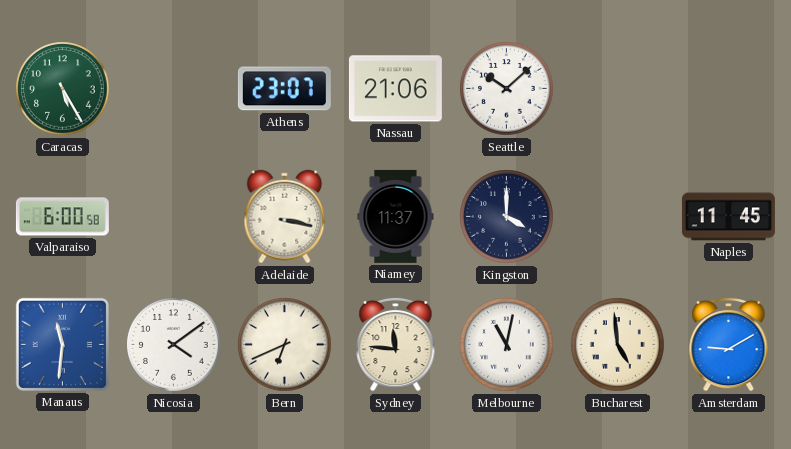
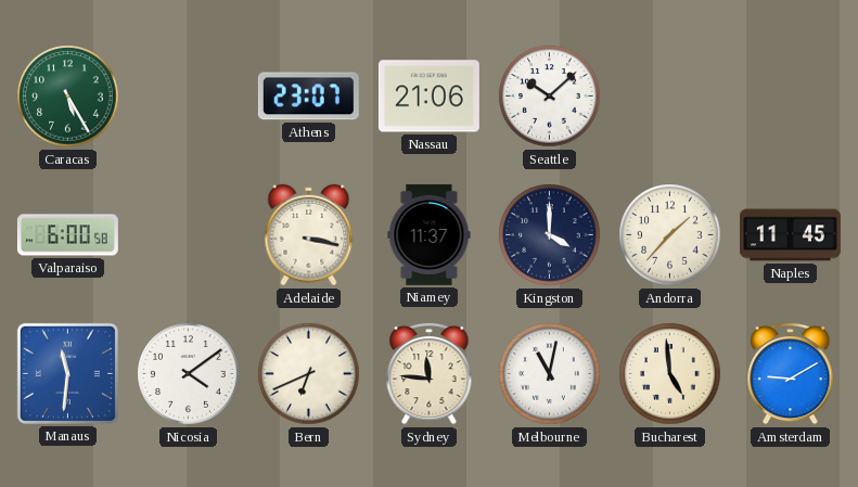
Andorra: none -> 1:37 (670, 235)
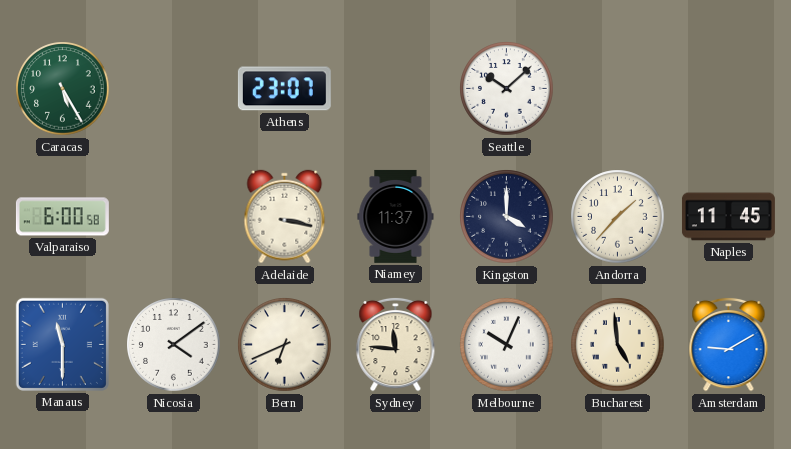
Nassau: 21:06 -> none (428, 97)
Manaus: 11:31 -> 11:30 (62, 344)
Melbourne: 11:02 -> 10:04 (507, 345)
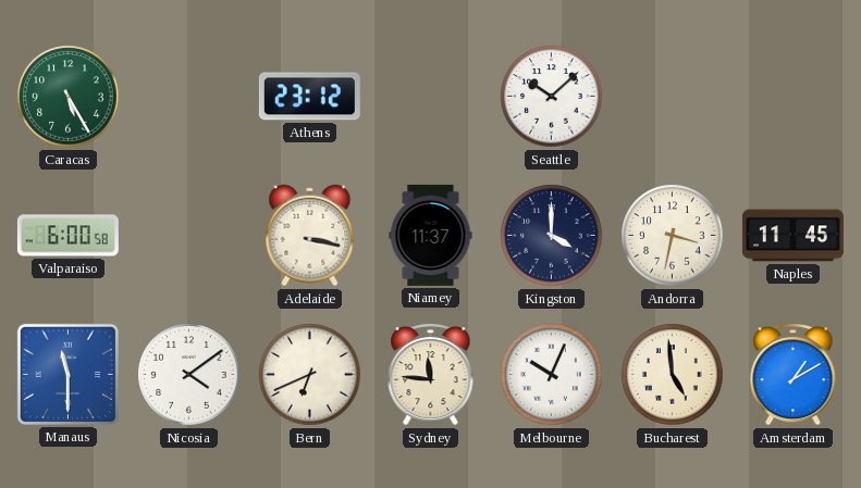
Athens: 23:07 -> 23:12 (309, 97)
Andorra: 1:37 -> 3:32 (673, 236)
Amsterdam: 9:10 -> 1:10 (794, 374)
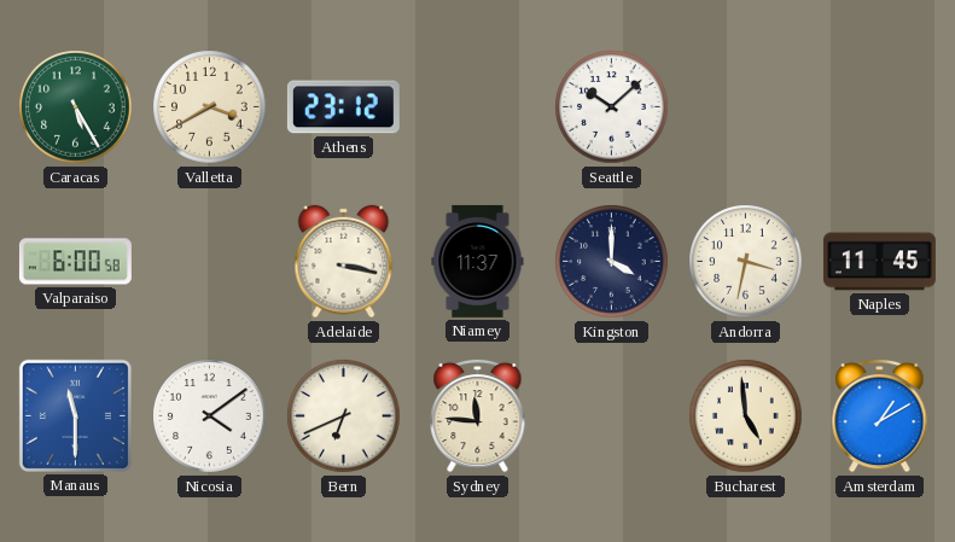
Valletta: none -> 3:40 (210, 107)
Melbourne: 10:04 -> none (552, 375)
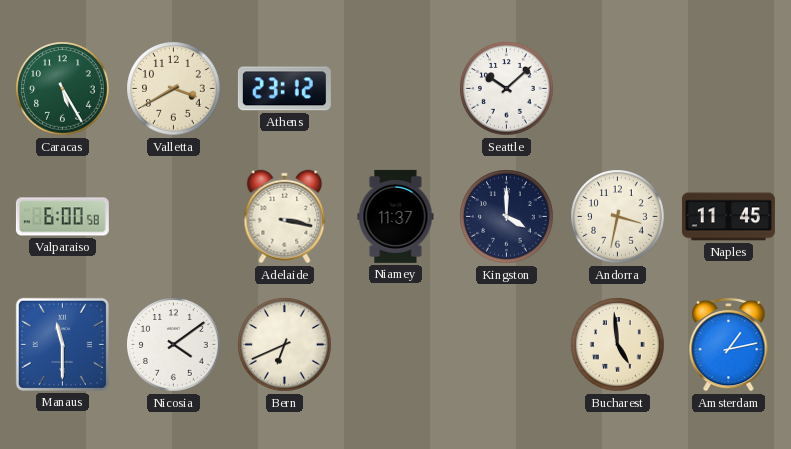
Sydney: 11:46 -> none (478, 415)
Amsterdam: 1:10 -> 1:13 (729, 344)
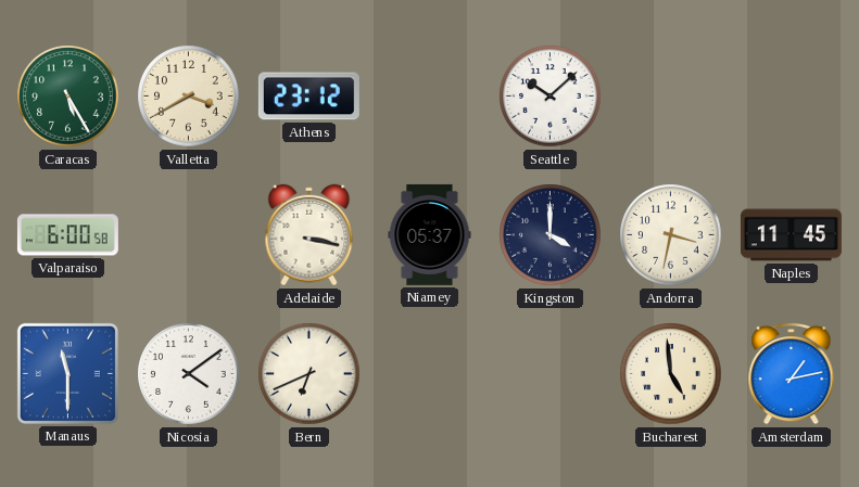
Niamey: 11:37 -> 05:37 (430, 234)
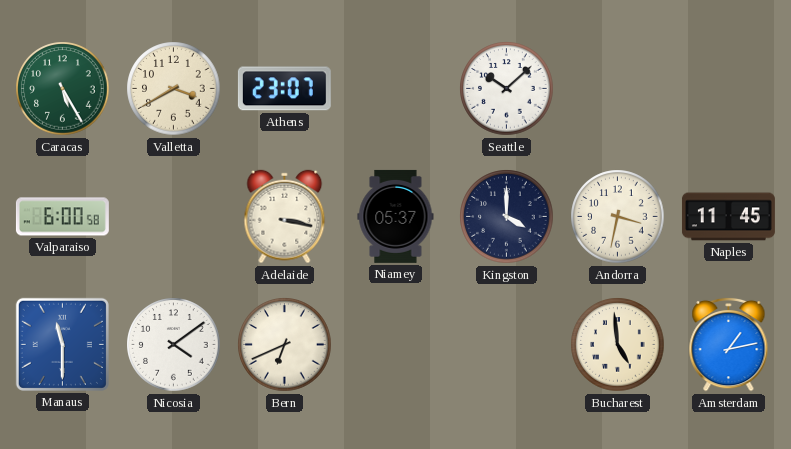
Athens: 23:12 -> 23:07 (284, 89)
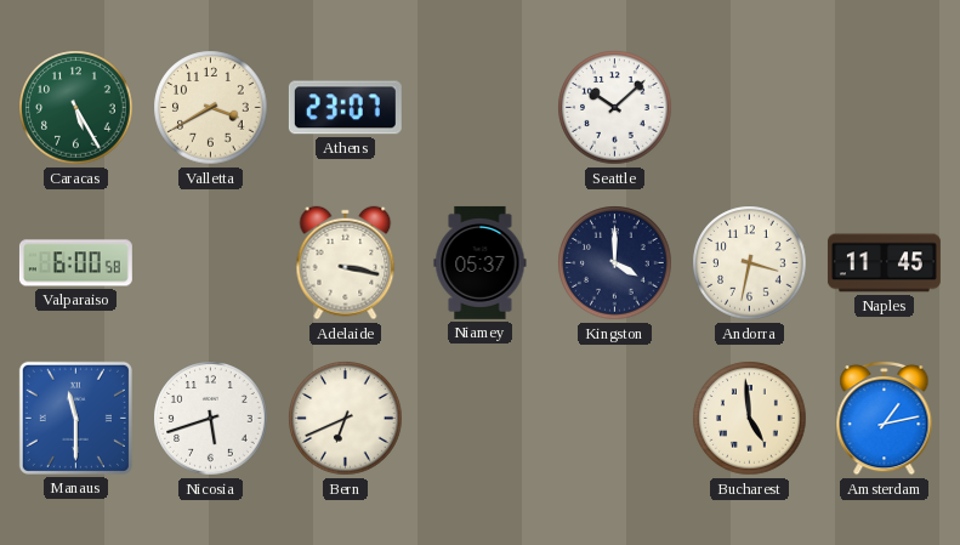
Nicosia: 4:09 -> 5:42 (211, 419)
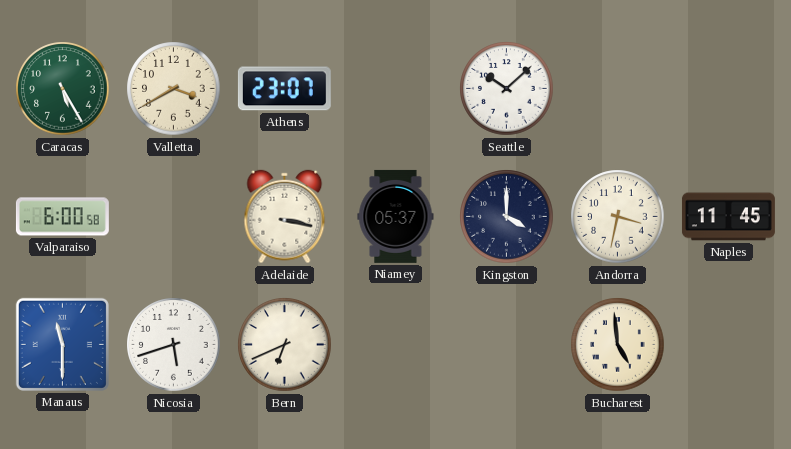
Amsterdam: 1:13 -> none (885, 418)
